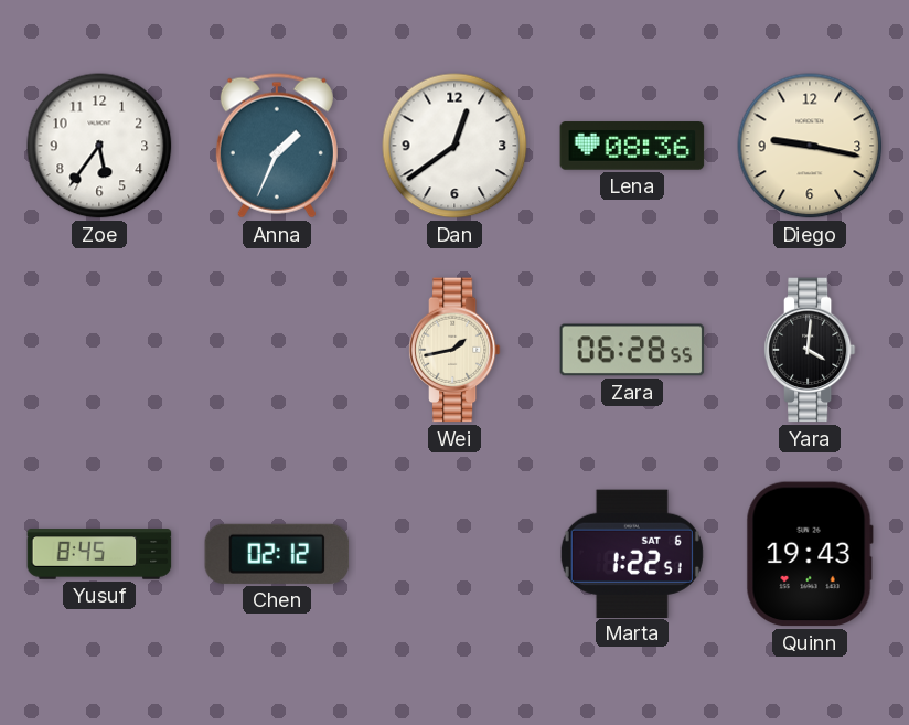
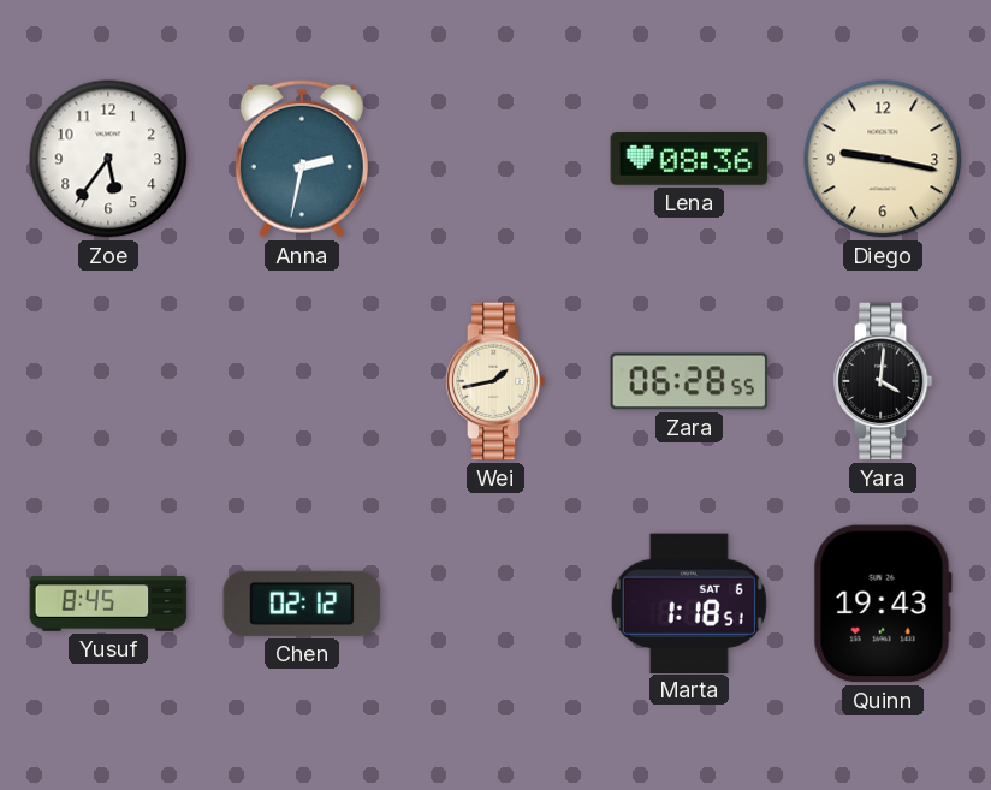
Anna: 1:34 -> 2:32 (302, 159)
Dan: 12:39 -> none (454, 146)
Marta: 1:22 -> 1:18 (689, 602)
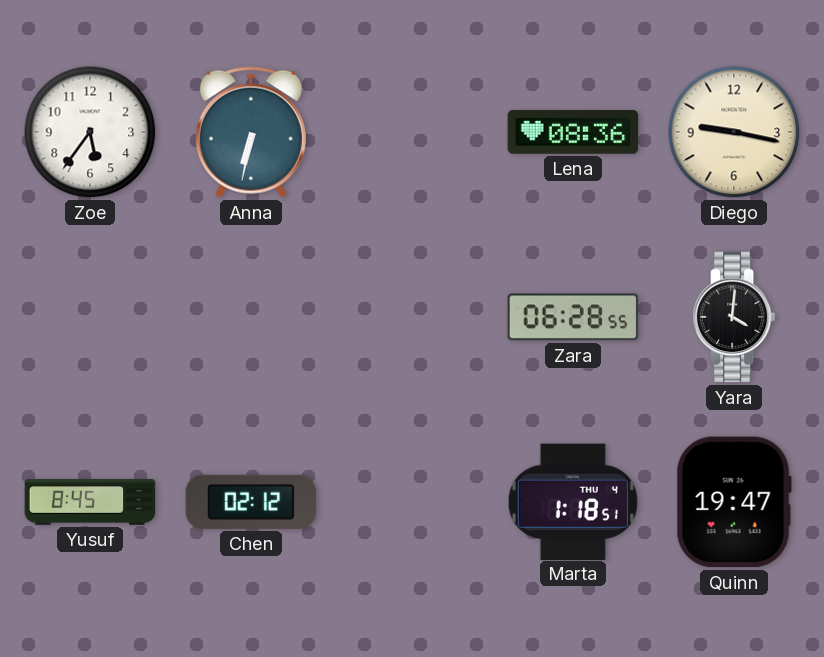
Anna: 2:32 -> 6:32 (251, 132)
Wei: 1:43 -> none (495, 381)
Marta date: SAT 6 -> THU 4 (573, 501)
Quinn: 19:43 -> 19:47 (734, 502)
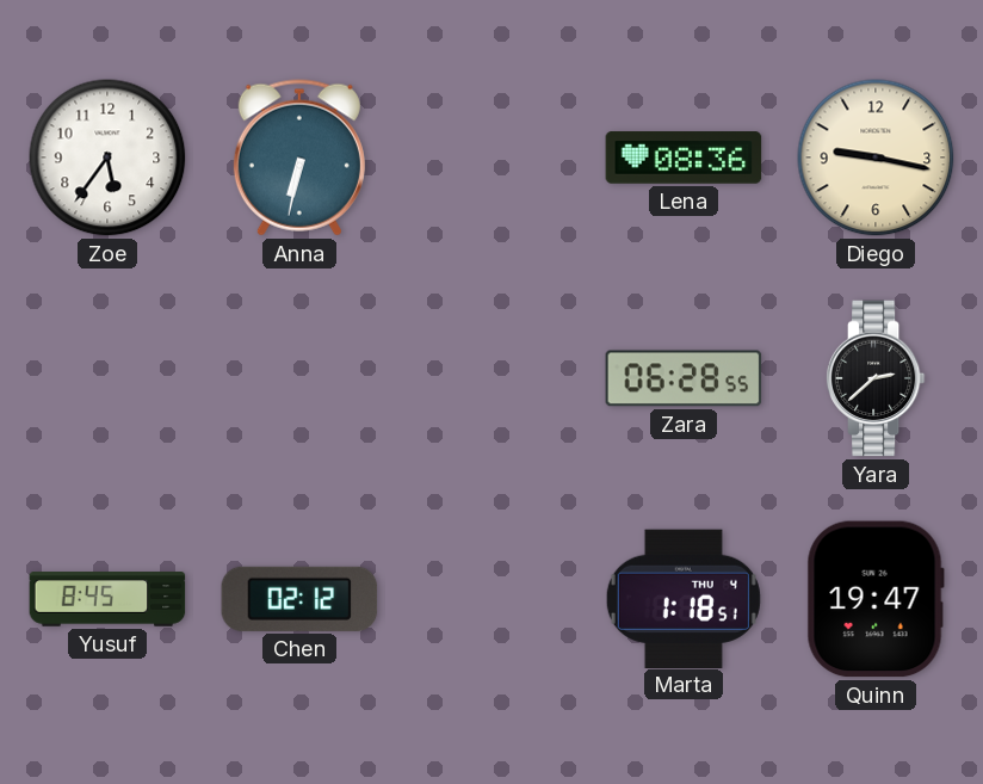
Yara: 4:01 -> 2:38 (876, 378)
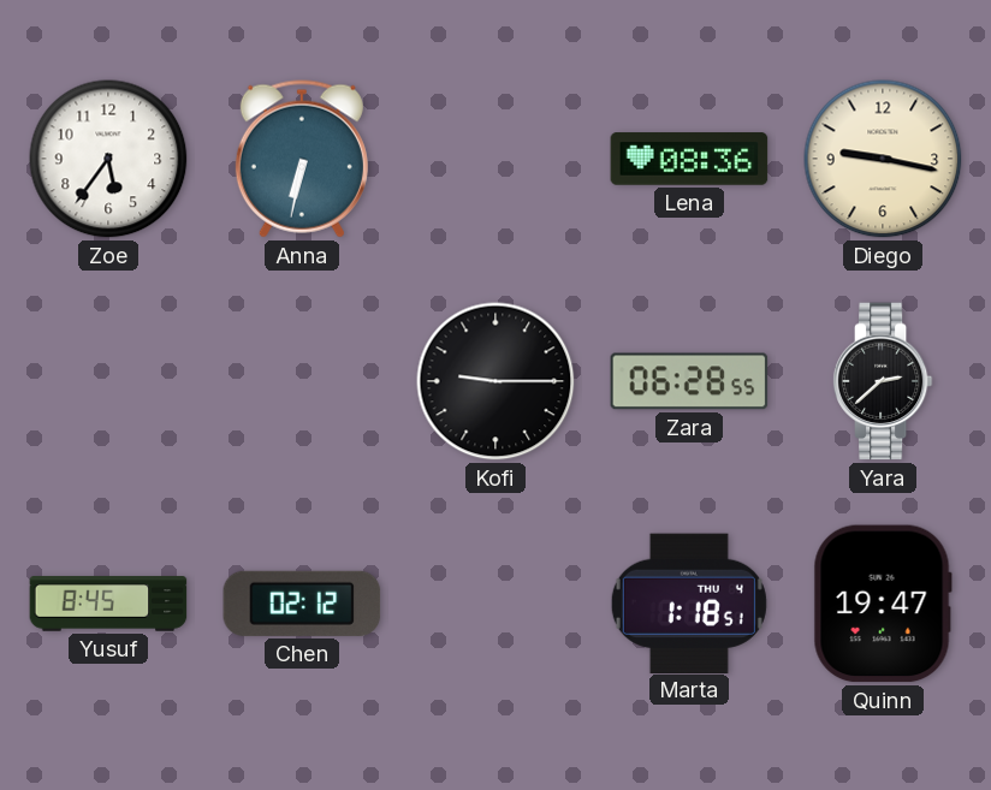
Kofi: none -> 9:15 (495, 381)
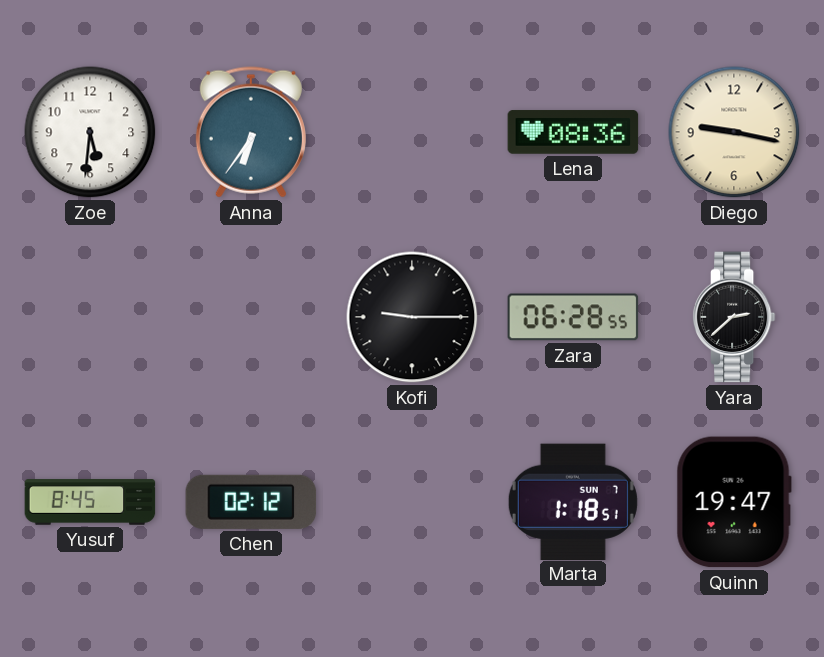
Zoe: 5:36 -> 5:31 (90, 132)
Anna: 6:32 -> 6:36 (251, 132)
Marta date: THU 4 -> SUN 7 (573, 501)
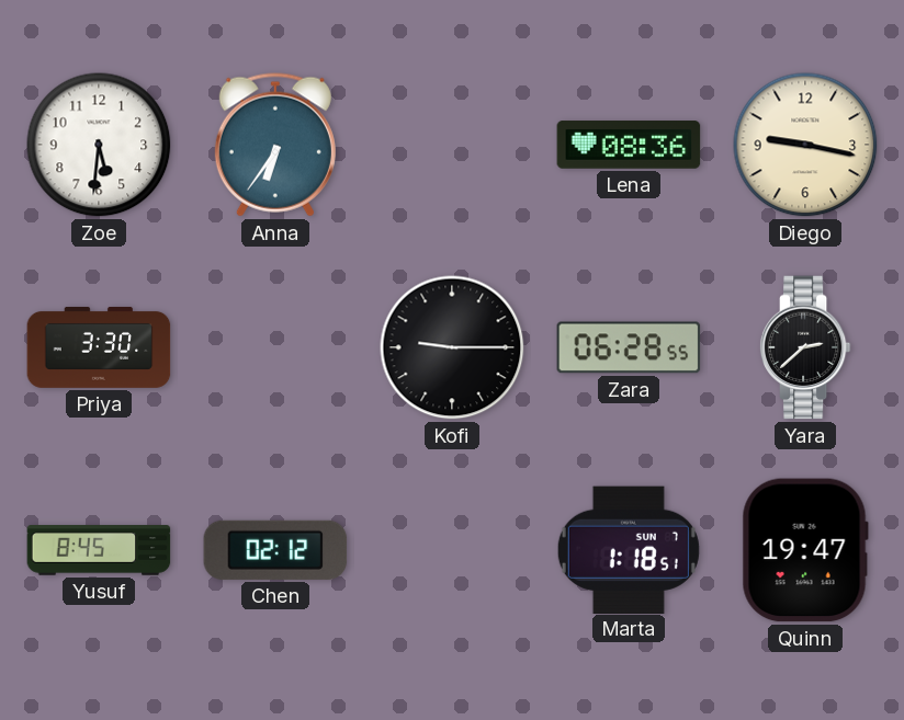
Priya: none -> 3:30 (99, 347)
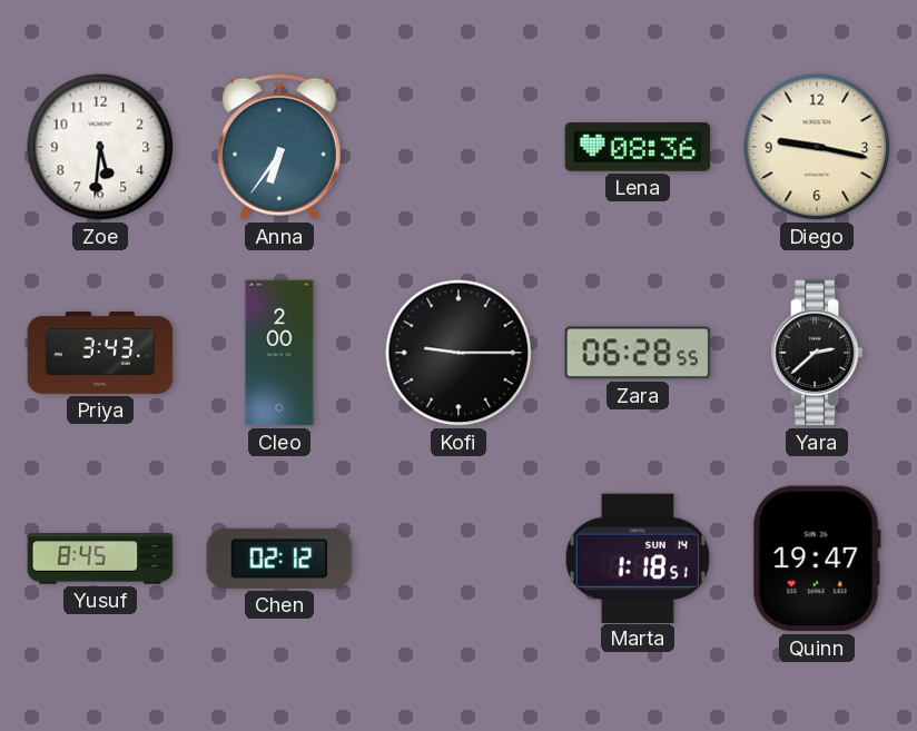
Priya: 3:30 -> 3:43 (100, 353)
Cleo: none -> 2:00 (279, 353)
Marta date: SUN 7 -> SUN 14 (638, 557)
